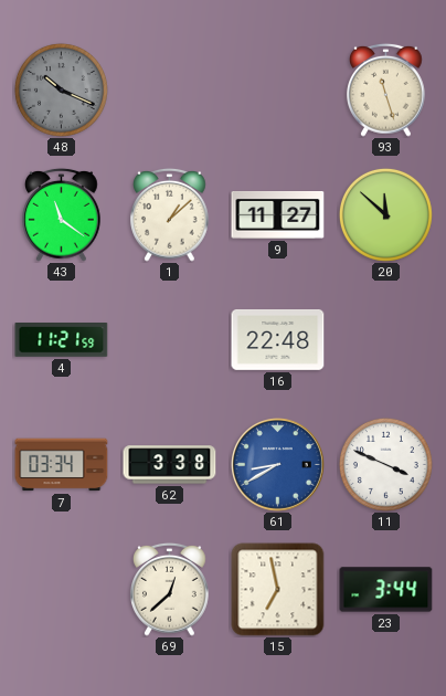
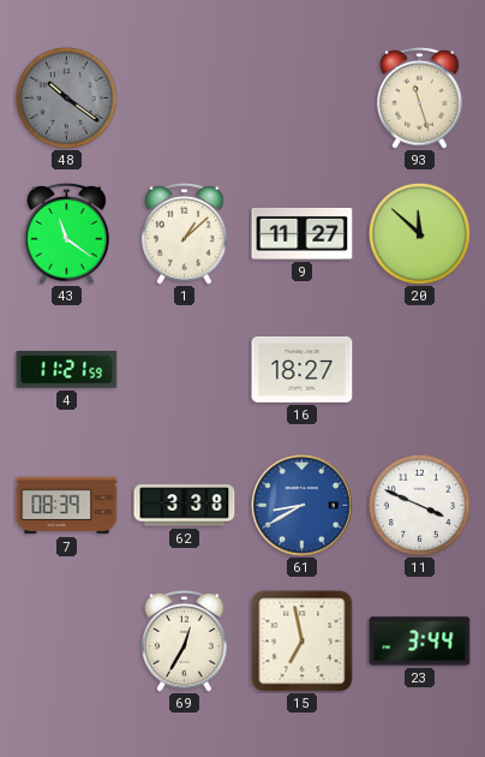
48: 10:19 -> 10:21 (66, 97)
16: 22:48 -> 18:27 (303, 369)
7: 03:34 -> 08:39 (67, 506)
69: 12:38 -> 12:35 (185, 640)
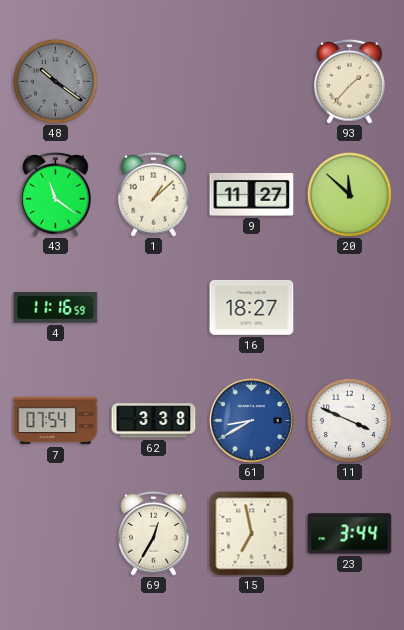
93: 11:27 -> 1:37 (350, 81)
4: 11:21 -> 11:16 (56, 308)
7: 08:39 -> 07:54 (56, 421)
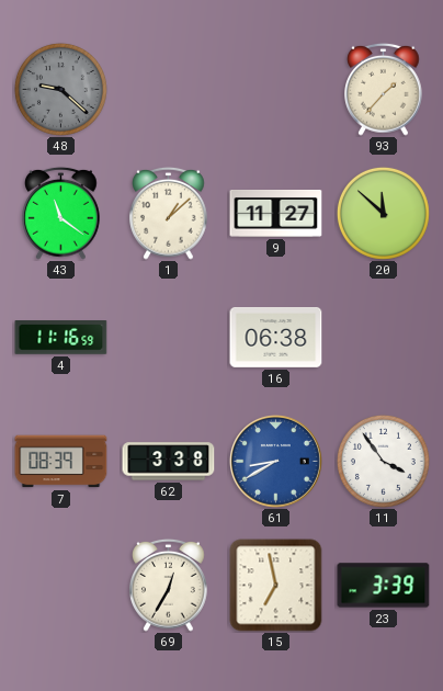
48: 10:21 -> 9:22 (60, 89)
16: 18:27 -> 06:38 (276, 337)
7: 07:54 -> 08:39 (61, 462)
11: 3:49 -> 3:54 (383, 461)
23: 3:44 -> 3:39 (384, 586)
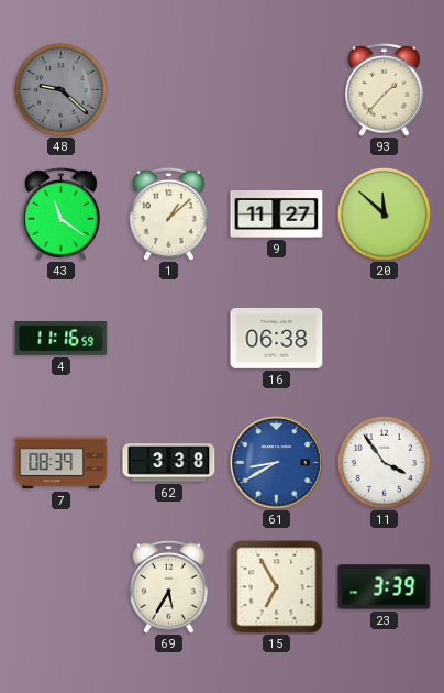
69: 12:35 -> 5:35 (169, 586)
15: 6:58 -> 6:55 (277, 587)
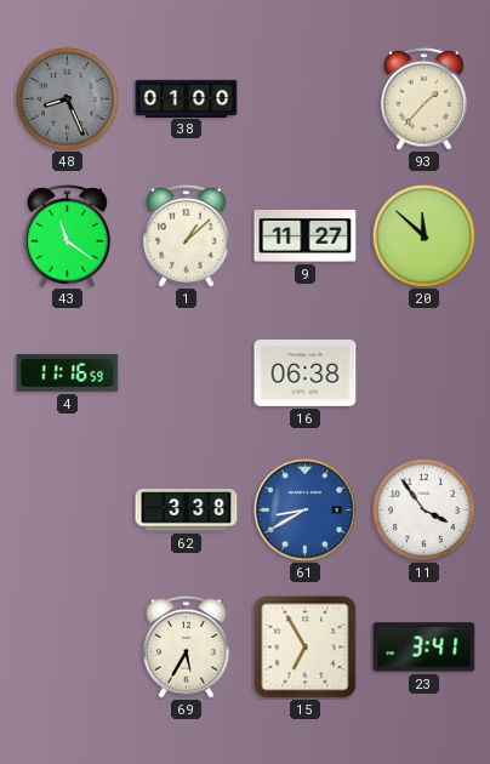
48: 9:22 -> 8:26 (67, 98)
38: none -> 01:00 (187, 98)
7: 08:39 -> none (62, 463)
23: 3:39 -> 3:41 (425, 648)
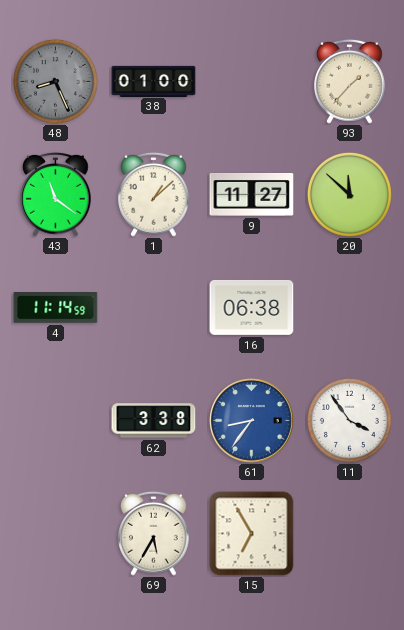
4: 11:16 -> 11:14 (56, 308)
61: 8:40 -> 8:36 (252, 421)
23: 3:41 -> none (425, 648)
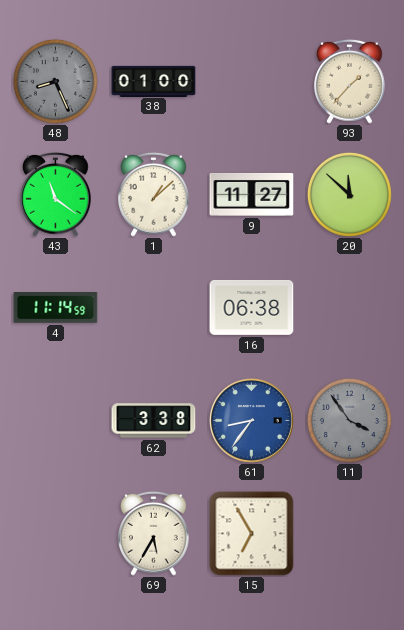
11 dial: white -> grey (349, 420)
